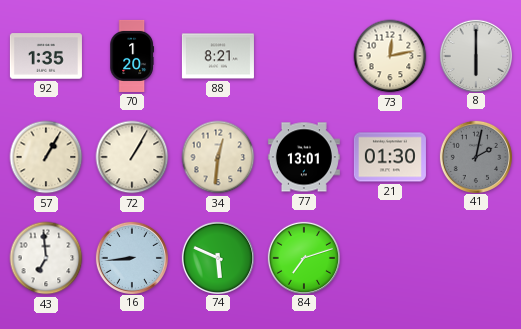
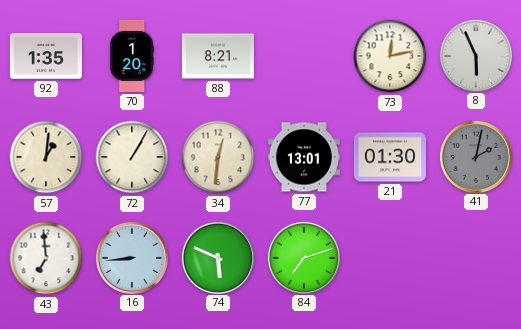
8: 6:00 -> 5:56 (475, 55)
57: 1:05 -> 1:01 (46, 157)
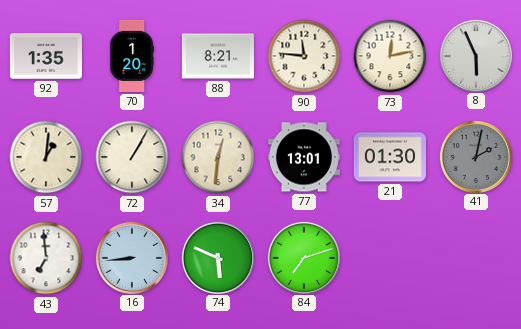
90: none -> 11:46 (304, 56)
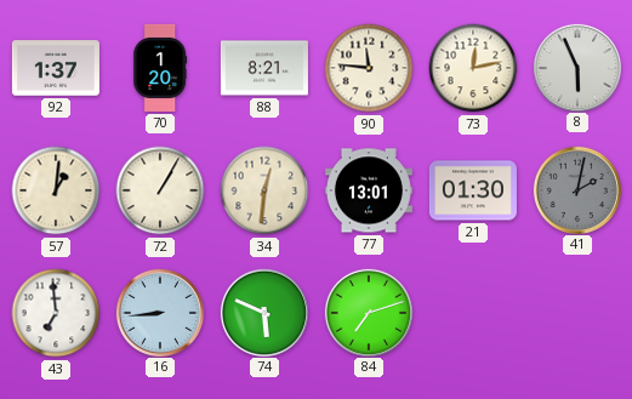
92: 1:35 -> 1:37 (56, 68)
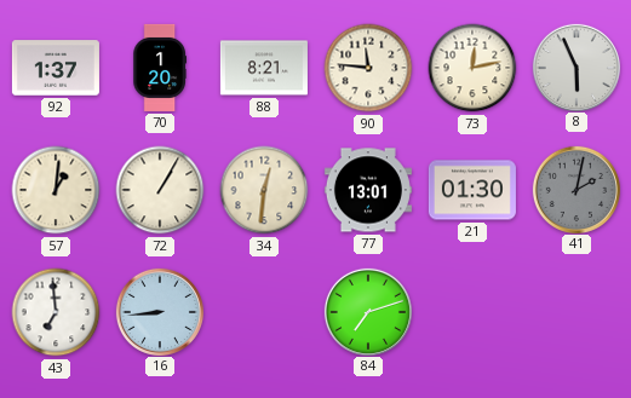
74: 5:49 -> none (263, 312)
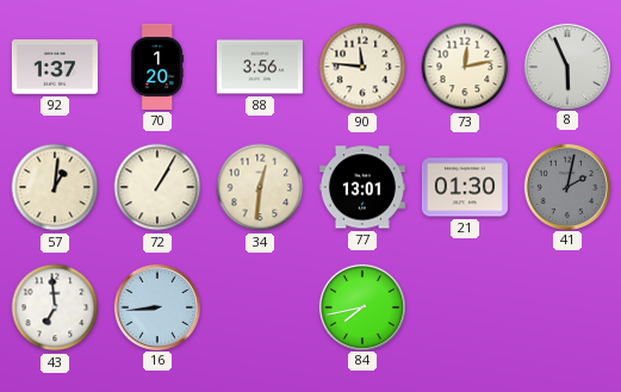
88: 8:21 -> 3:56 (260, 67)
84: 7:12 -> 7:43 (361, 306)
